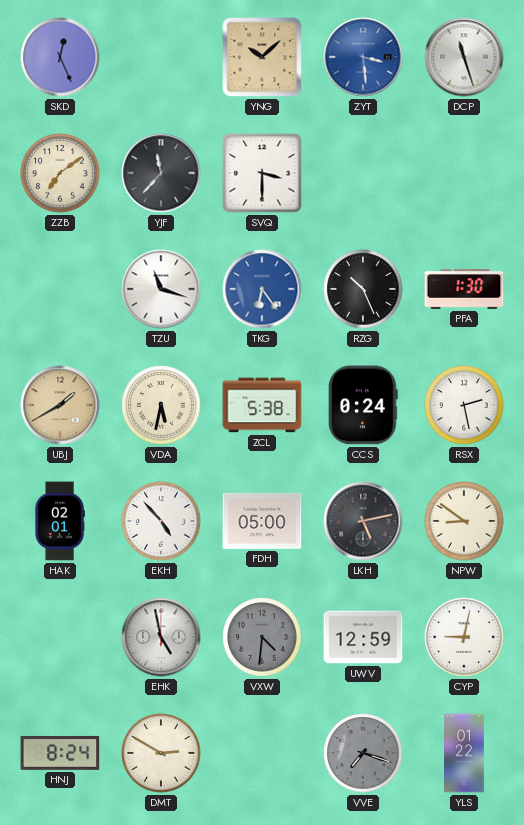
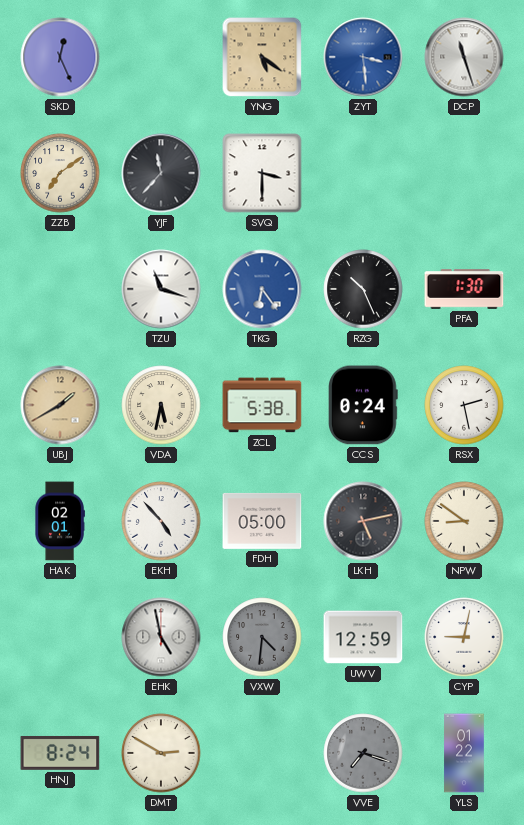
YNG: 10:08 -> 5:21 (262, 57)
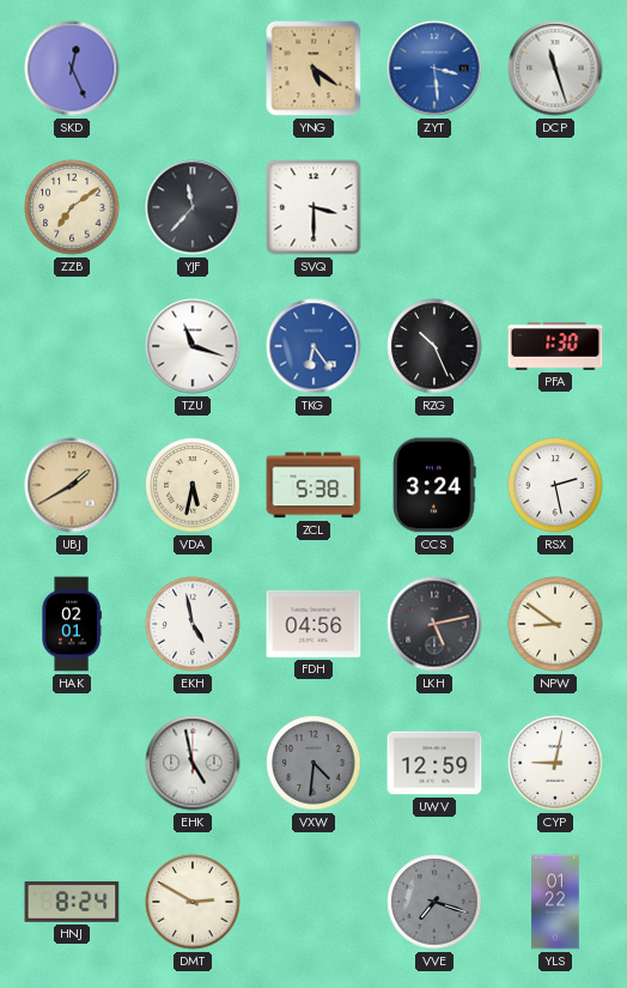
CCS: 0:24 -> 3:24 (434, 485)
EKH: 4:53 -> 4:58 (193, 624)
FDH: 05:00 -> 04:56 (313, 624)
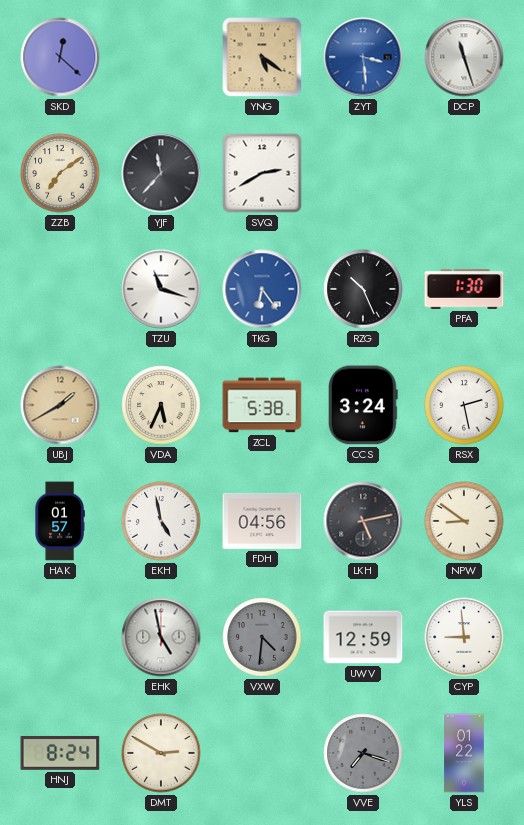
SKD: 12:26 -> 12:22 (60, 57)
SVQ: 3:30 -> 2:40 (262, 173)
VDA: 5:32 -> 5:34 (161, 405)
HAK: 02:01 -> 01:57 (60, 521)
CYP: 9:02 -> 8:59 (464, 637)
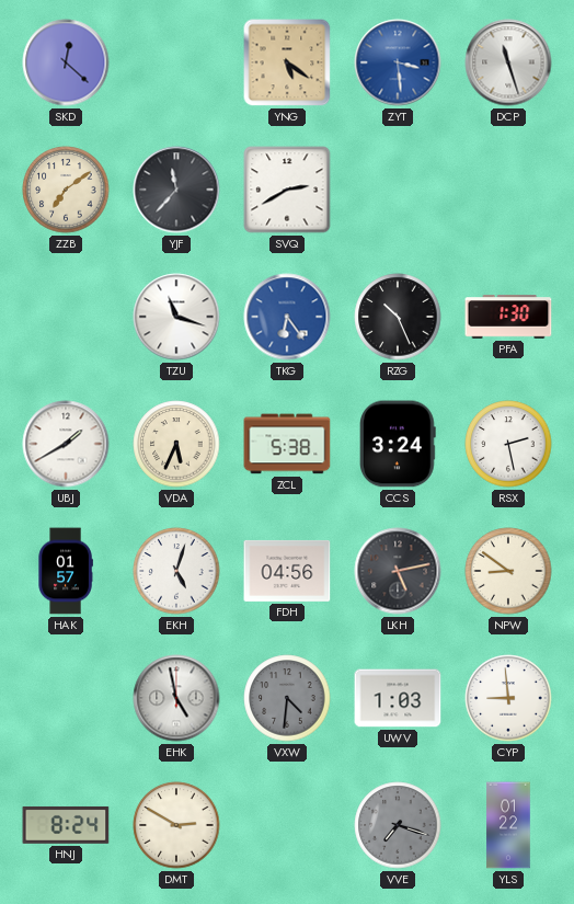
UBJ dial: champagne -> white (66, 444)
EKH: 4:58 -> 5:03 (176, 571)
UWV: 12:59 -> 1:03 (398, 698)
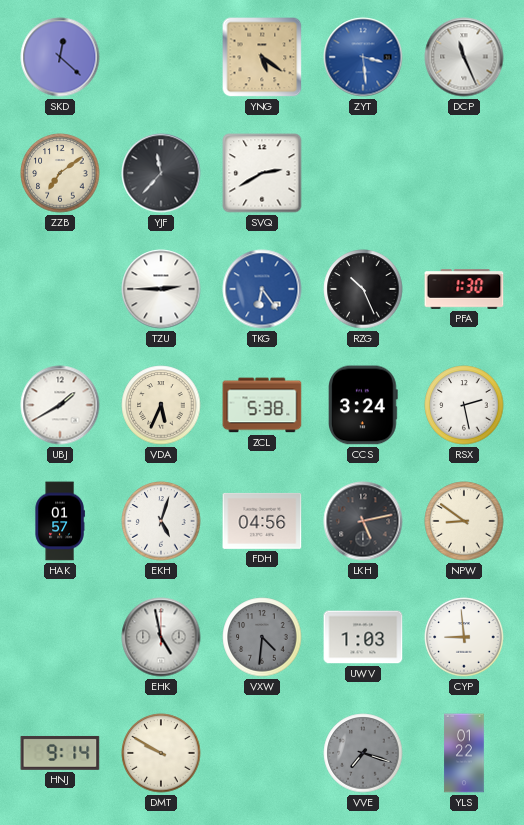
DCP: 11:27 -> 11:26 (464, 57)
TZU: 11:18 -> 2:45 (161, 289)
HNJ: 8:24 -> 9:14 (60, 753)
DMT: 2:50 -> 9:50 (161, 753)
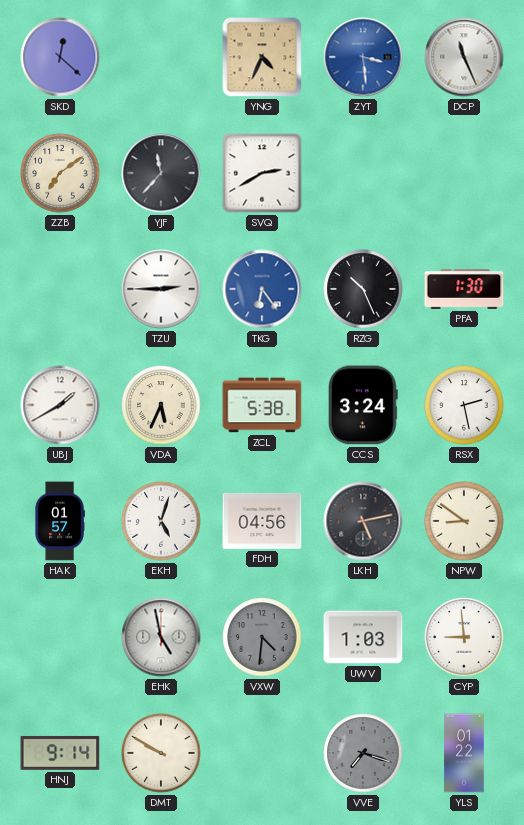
YNG: 5:21 -> 4:34 (262, 57)
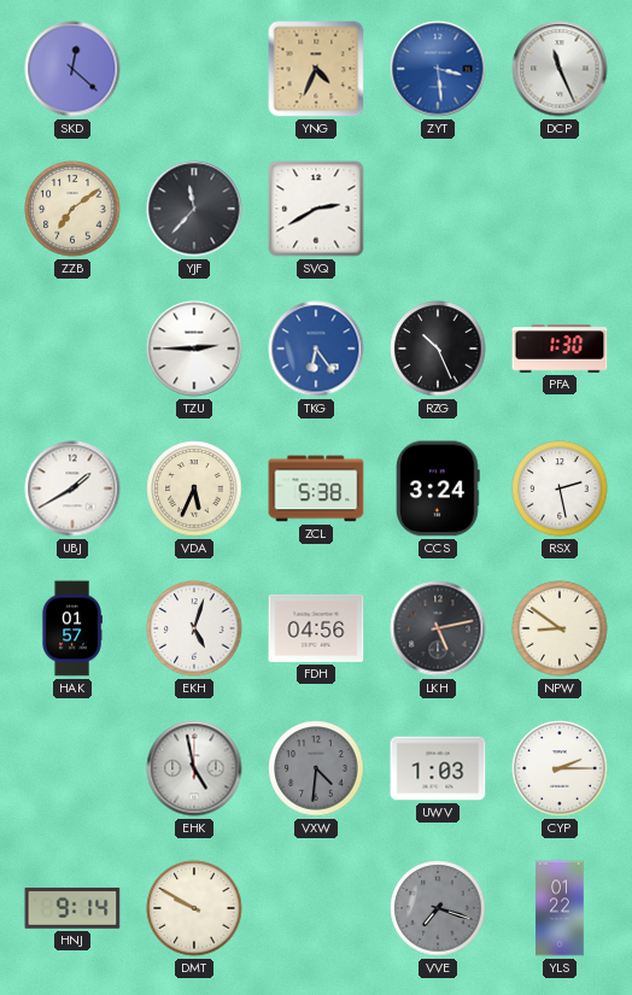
CYP: 8:59 -> 2:15 (560, 768)
